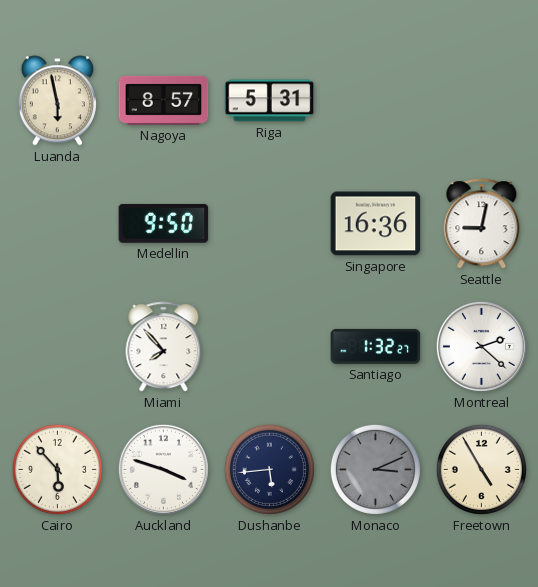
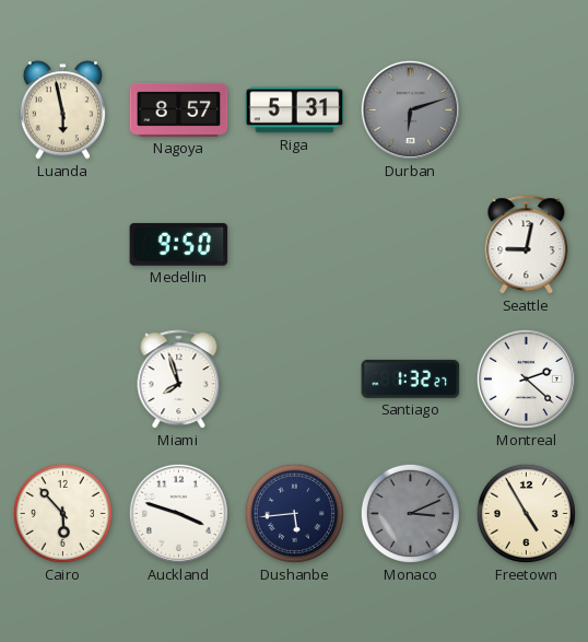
Durban: none -> 6:12 (410, 109)
Singapore: 16:36 -> none (376, 224)
Miami: 7:53 -> 7:57 (179, 380)
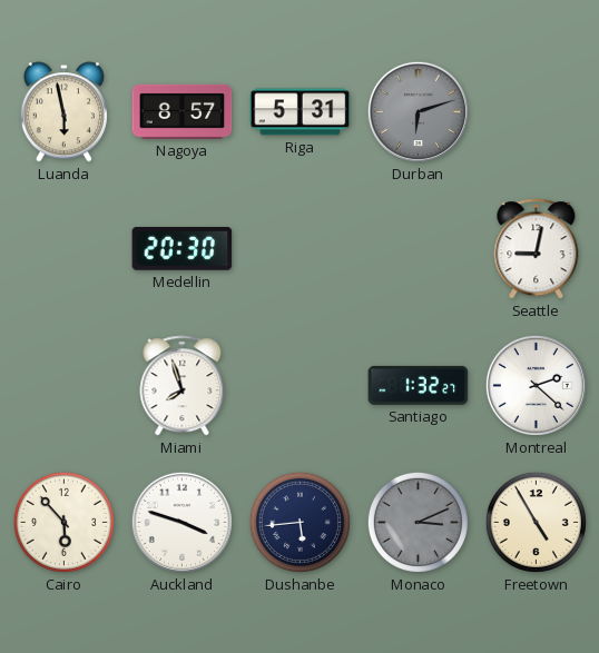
Medellin: 9:50 -> 20:30 (183, 248)
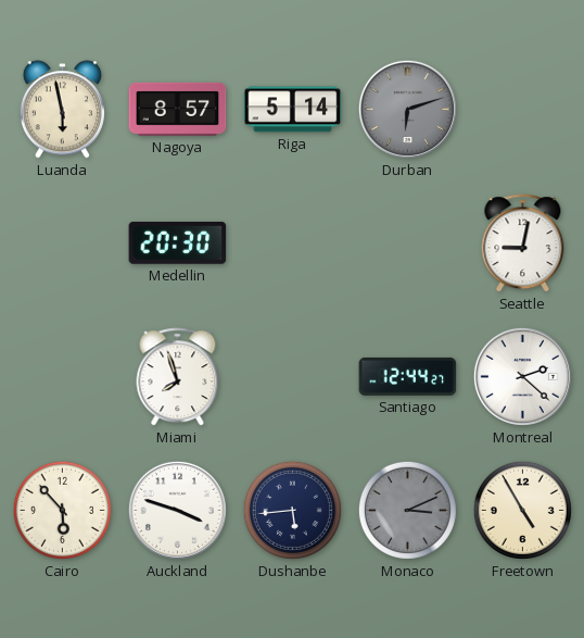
Riga: 5:31 -> 5:14 (293, 110)
Santiago: 1:32 -> 12:44 (408, 376)
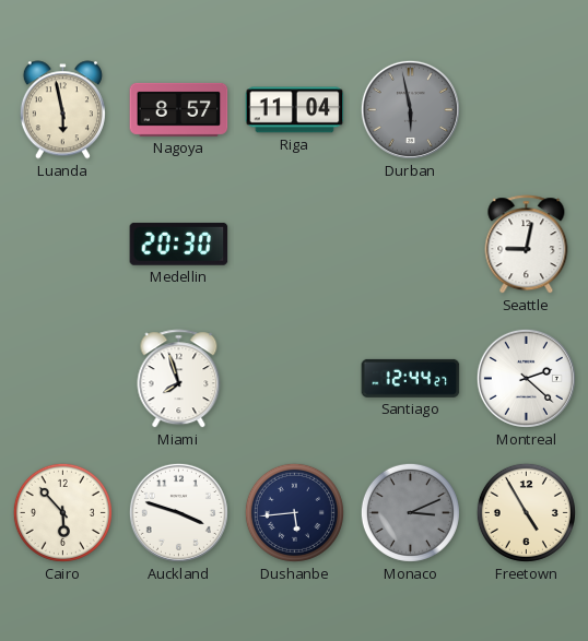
Riga: 5:14 -> 11:04 (295, 110)
Durban: 6:12 -> 5:58 (410, 109)
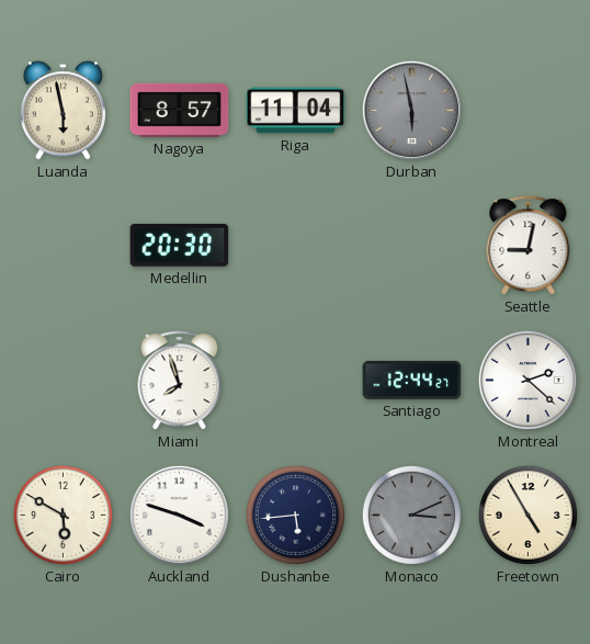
Cairo: 5:53 -> 5:50 (63, 515)
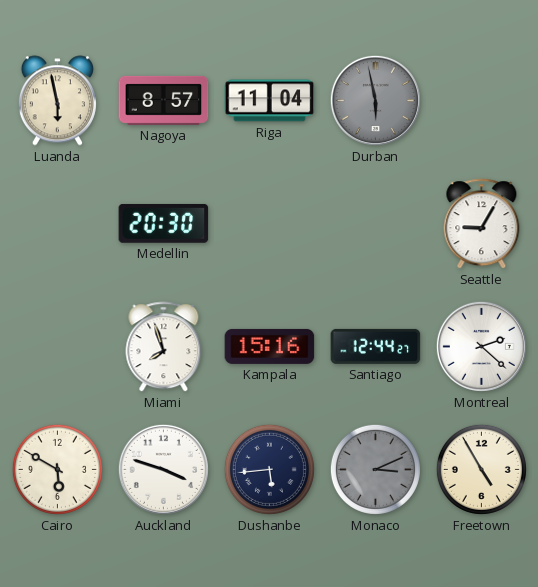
Seattle: 9:02 -> 9:05 (482, 224)
Kampala: none -> 15:16 (270, 346)
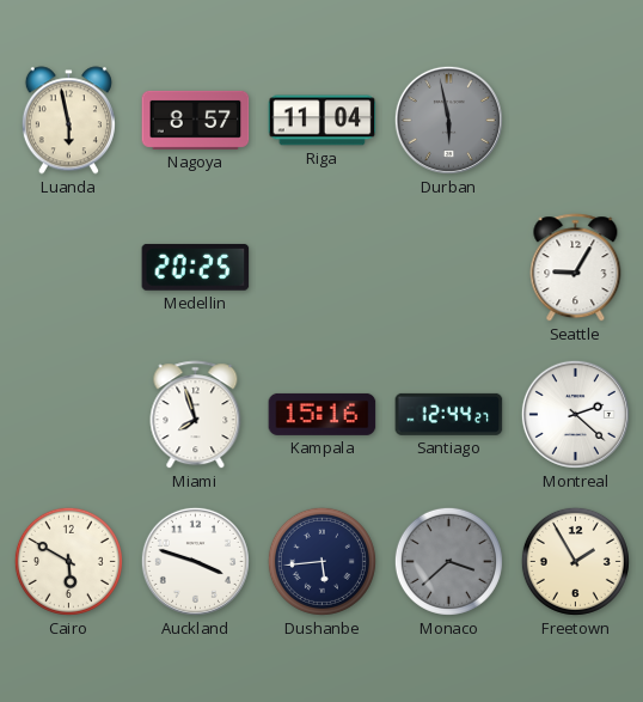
Medellin: 20:30 -> 20:25 (196, 267)
Monaco: 3:11 -> 3:38 (448, 561)
Freetown: 4:55 -> 1:55 (575, 561)
